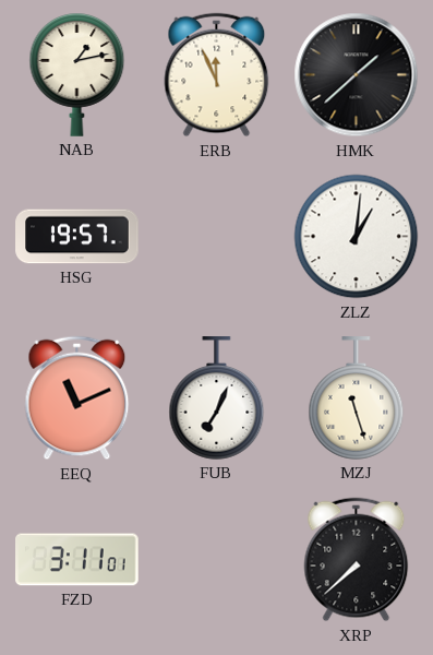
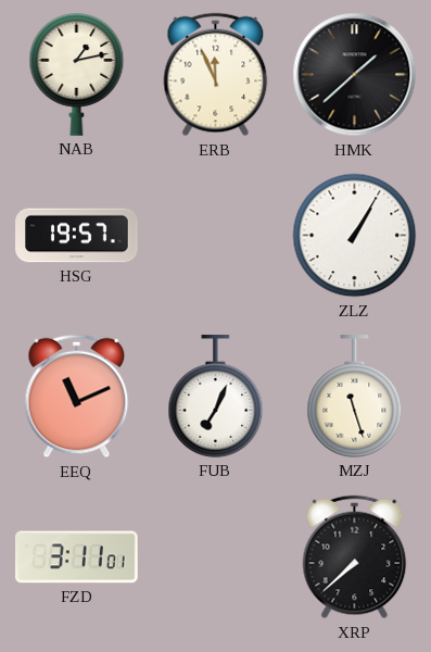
ZLZ: 1:01 -> 1:05 (355, 236)
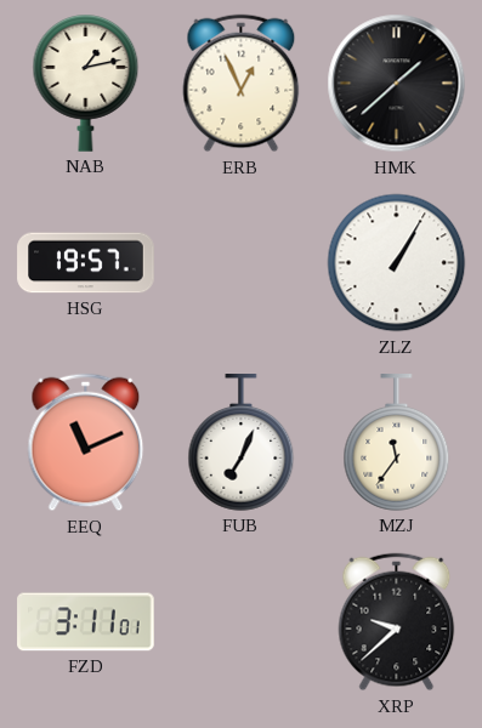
ERB: 11:56 -> 12:56 (242, 84)
MZJ: 11:27 -> 11:36 (397, 443)
XRP: 7:38 -> 9:38 (397, 622)
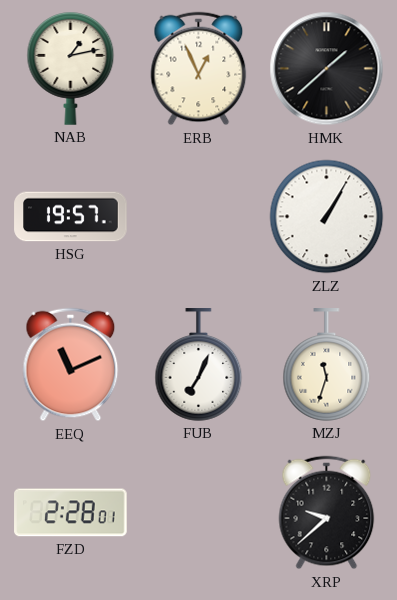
MZJ: 11:36 -> 11:33 (327, 365)
FZD: 3:11 -> 2:28 (71, 513)
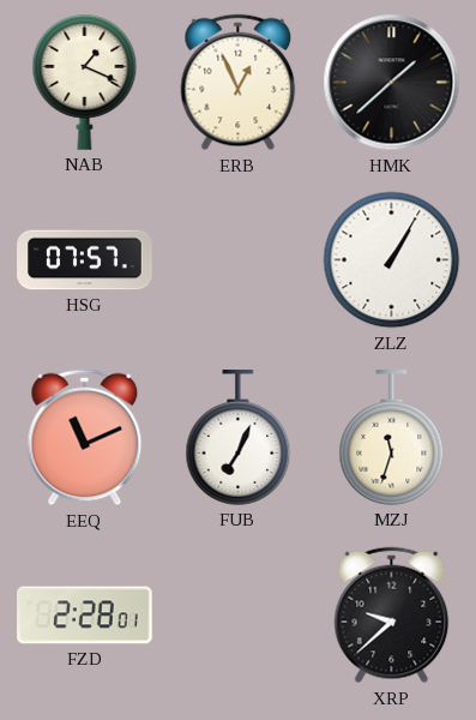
NAB: 1:13 -> 1:19 (85, 83)
HSG: 19:57 -> 07:57 (85, 260)
